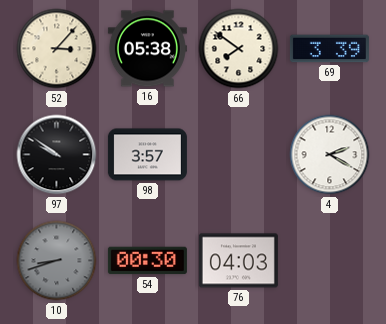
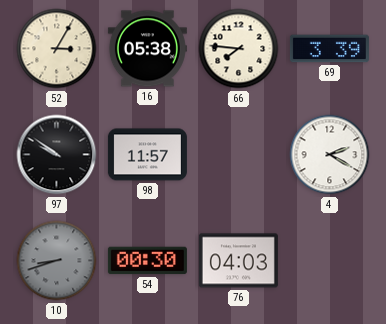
52: 3:07 -> 3:05 (57, 49)
66: 7:51 -> 7:46 (239, 49)
98: 3:57 -> 11:57 (147, 155)
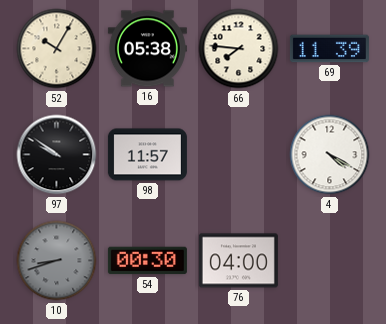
52: 3:05 -> 10:05 (57, 49)
69: 3:39 -> 11:39 (329, 49)
4: 2:20 -> 4:20 (330, 155)
76: 04:03 -> 04:00 (238, 261)
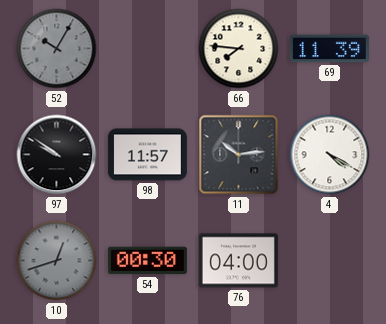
52 dial: cream -> grey (57, 49)
16: 05:38 -> none (147, 49)
11: none -> 10:14 (239, 155)
10: 8:42 -> 12:42 (57, 261)
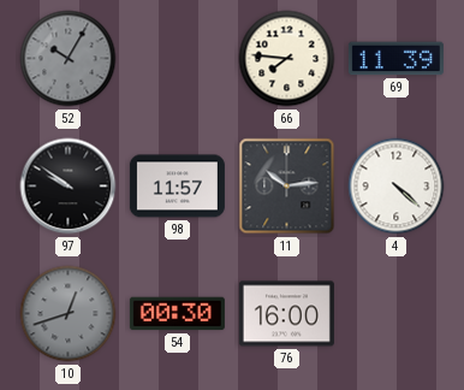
4: 4:20 -> 4:22 (397, 187)
76: 04:00 -> 16:00 (286, 314)
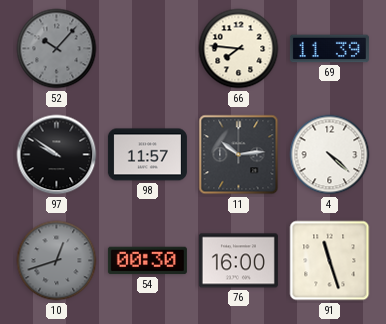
52: 10:05 -> 10:07 (57, 49)
91: none -> 11:27 (330, 261)
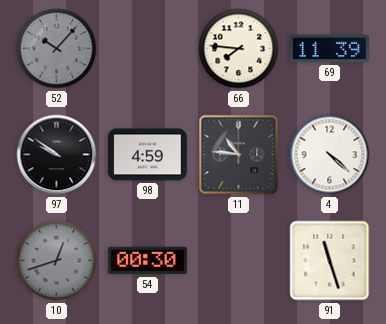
98: 11:57 -> 4:59 (147, 155)
11: 10:14 -> 10:46 (239, 155)
76: 16:00 -> none (238, 261)
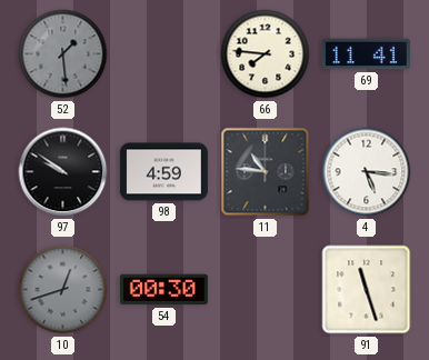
52: 10:07 -> 1:29 (63, 54)
69: 11:39 -> 11:41 (366, 54)
4: 4:22 -> 5:16 (367, 172)
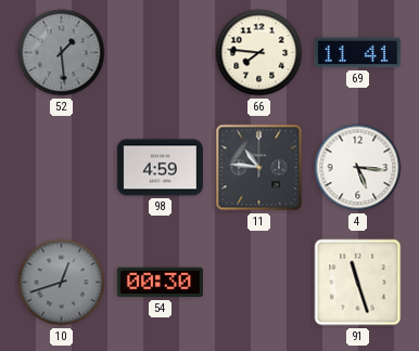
97: 9:51 -> none (63, 172)
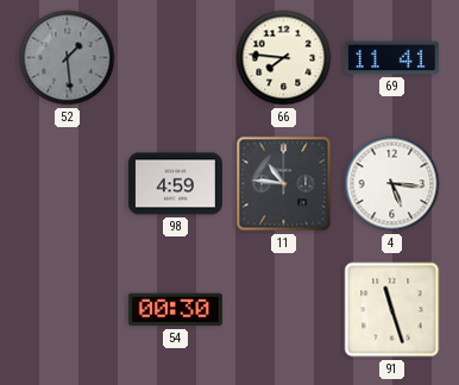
10: 12:42 -> none (62, 283)
